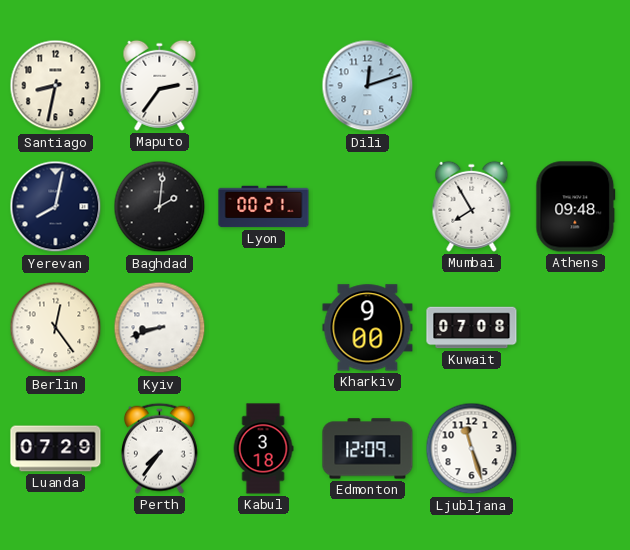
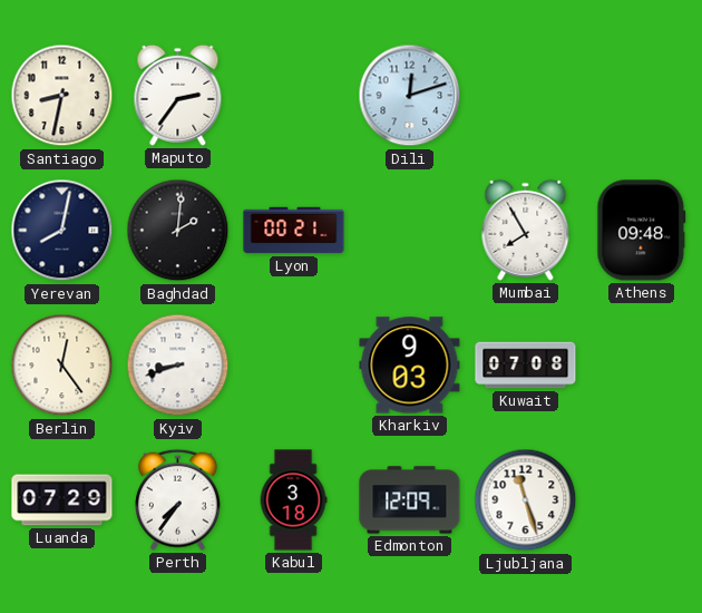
Kharkiv: 9:00 -> 9:03 (410, 366)
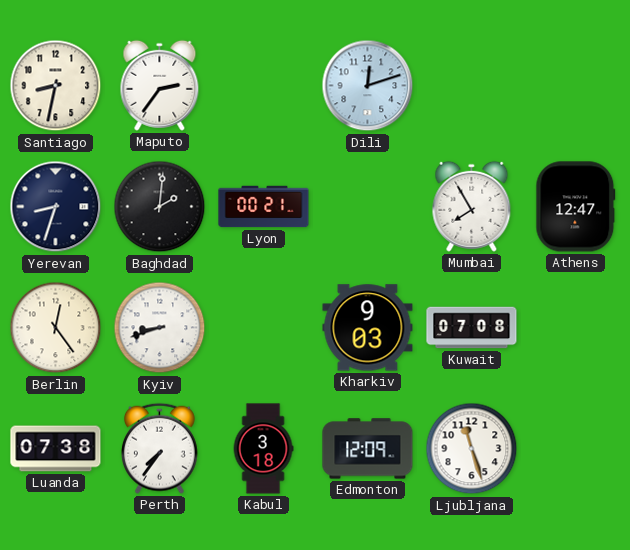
Yerevan: 8:02 -> 8:33 (56, 207)
Athens: 09:48 -> 12:47 (576, 207)
Luanda: 07:29 -> 07:38 (56, 449)
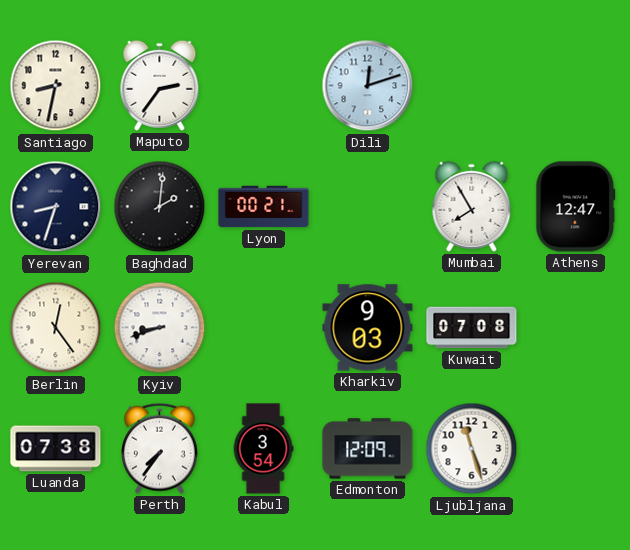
Kabul: 3:18 -> 3:54 (263, 449)
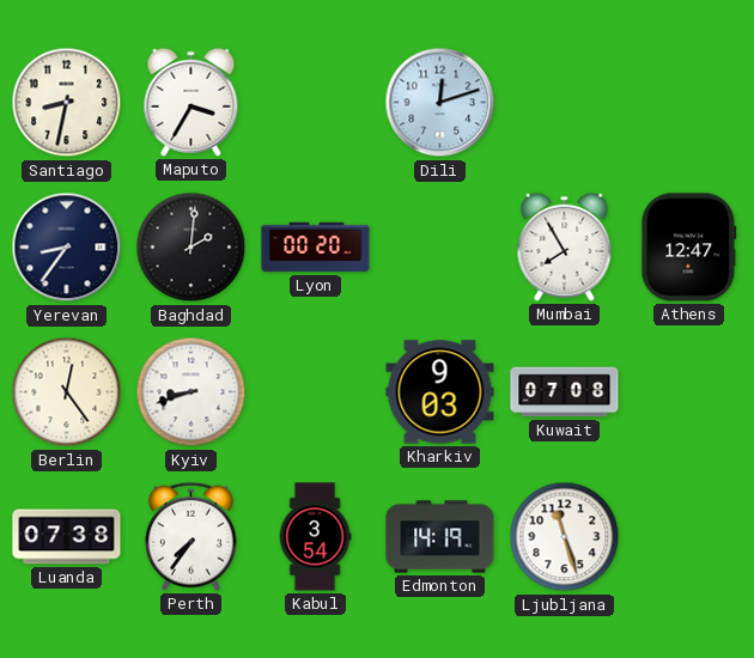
Maputo: 2:36 -> 3:35 (191, 102)
Yerevan: 8:33 -> 8:36 (67, 248)
Lyon: 00:21 -> 00:20 (316, 248)
Edmonton: 12:09 -> 14:19 (440, 537)
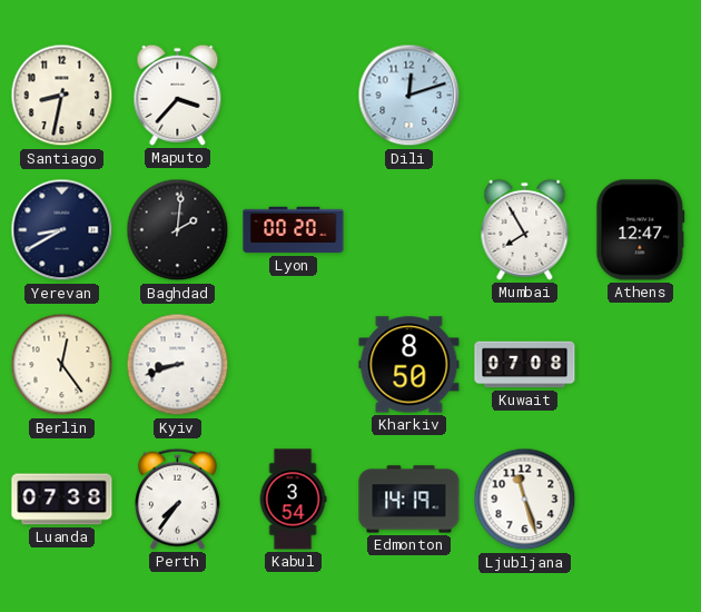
Maputo: 3:35 -> 3:37 (178, 95)
Yerevan: 8:36 -> 8:40 (62, 230)
Kharkiv: 9:03 -> 8:50 (409, 365)
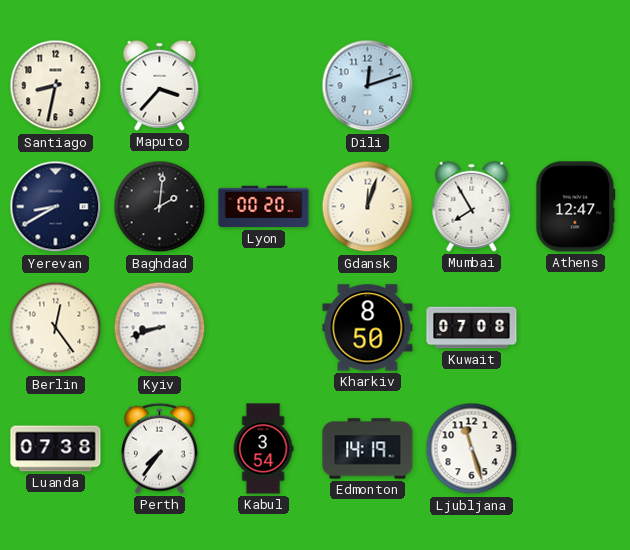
Gdansk: none -> 12:03 (368, 207)
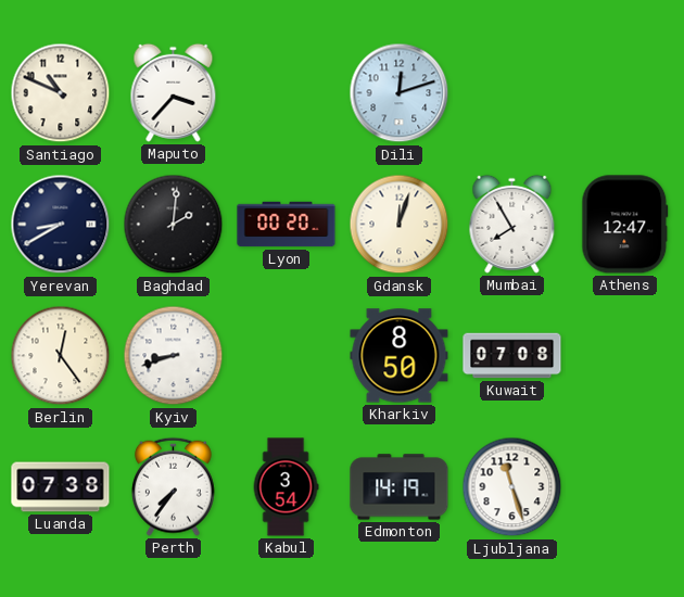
Santiago: 8:32 -> 10:49 (61, 93)
